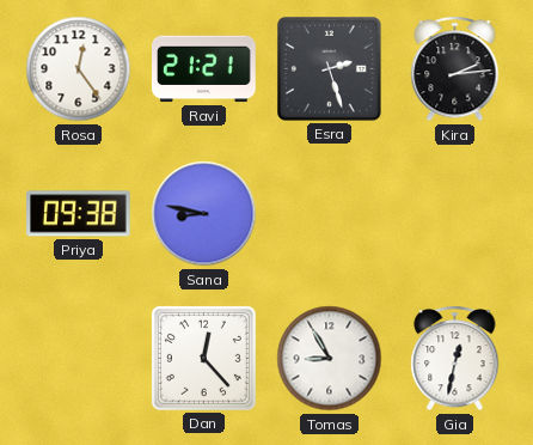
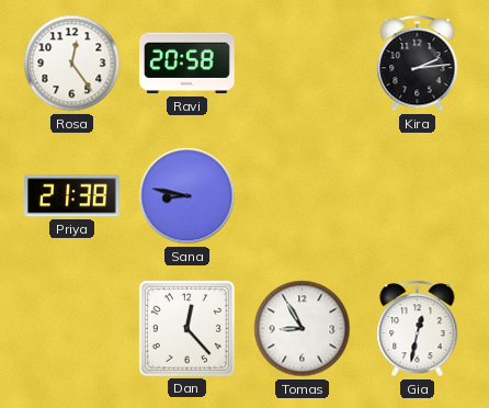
Ravi: 21:21 -> 20:58 (187, 64)
Esra: 2:27 -> none (329, 68)
Priya: 09:38 -> 21:38 (72, 196)
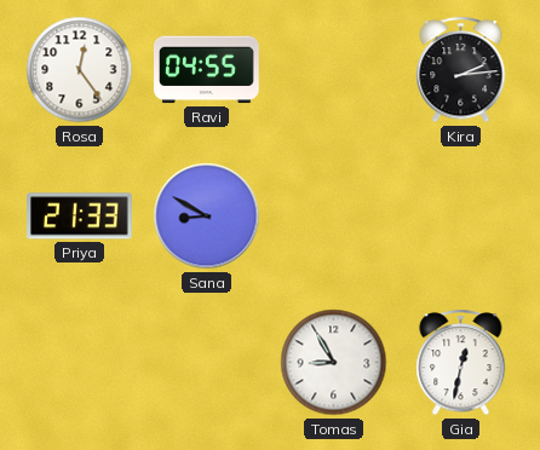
Ravi: 20:58 -> 04:55 (207, 70)
Priya: 21:38 -> 21:33 (80, 217)
Sana: 8:47 -> 8:50 (207, 217)
Dan: 12:23 -> none (186, 328)
